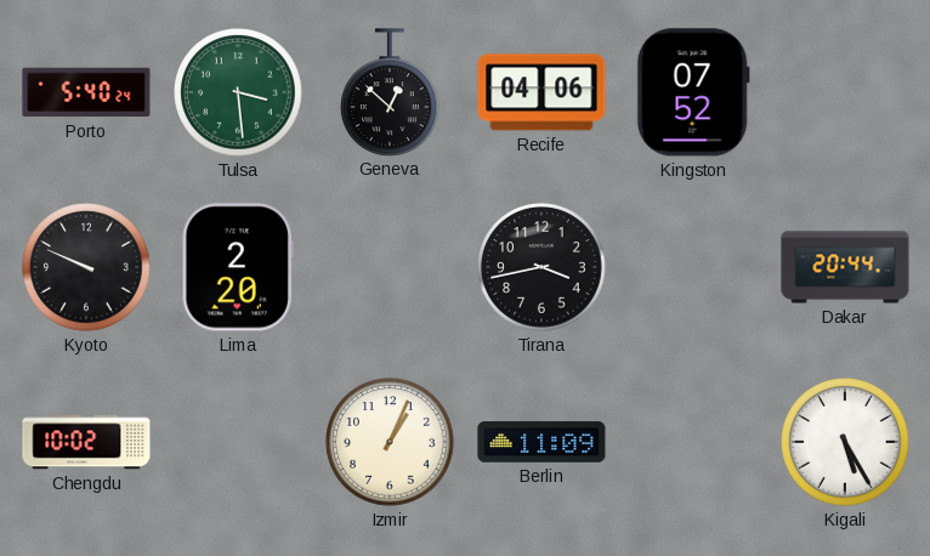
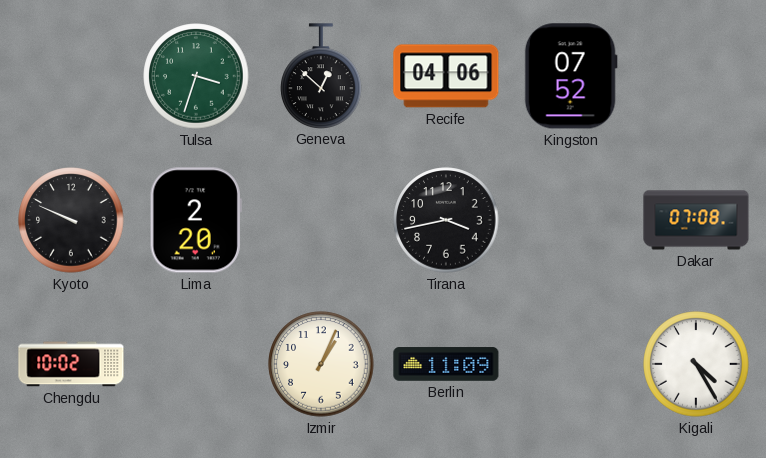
Porto: 5:40 -> none (86, 92)
Tulsa: 3:29 -> 3:33 (196, 76)
Dakar: 20:44 -> 07:08 (696, 220)
Kigali: 5:25 -> 4:25 (696, 364)
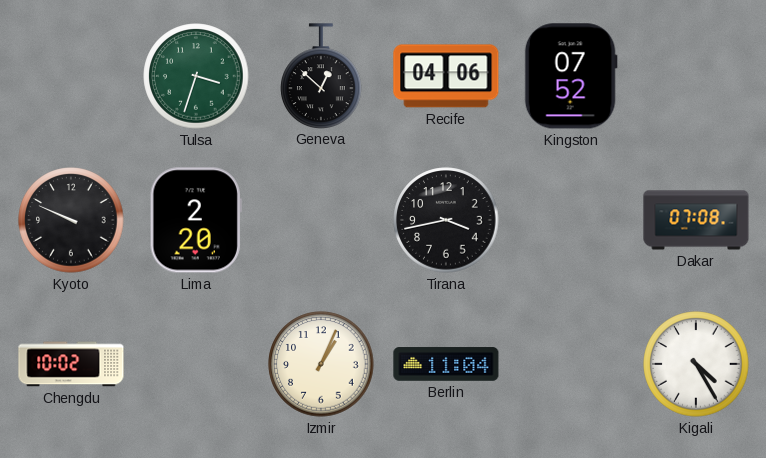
Berlin: 11:09 -> 11:04 (446, 364)
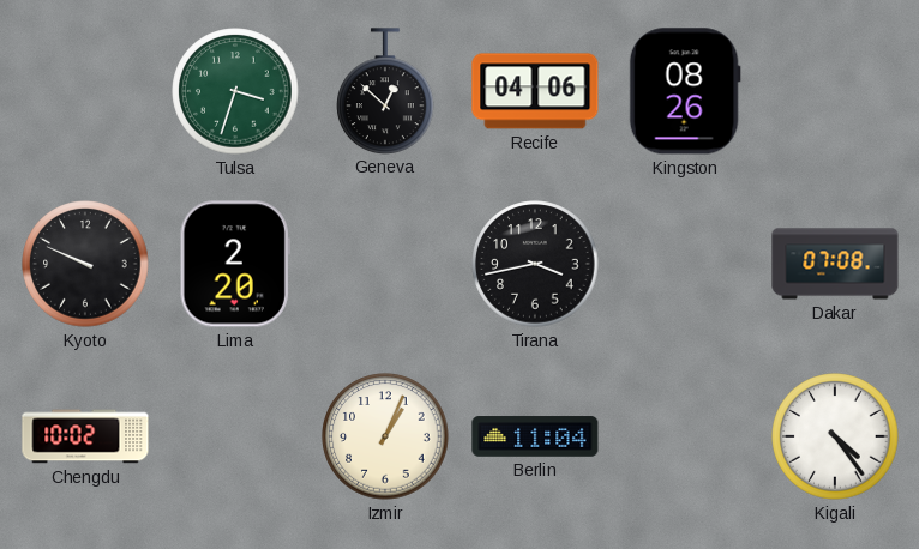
Kingston: 07:52 -> 08:26 (685, 91)
Kigali: 4:25 -> 4:24 (835, 436)
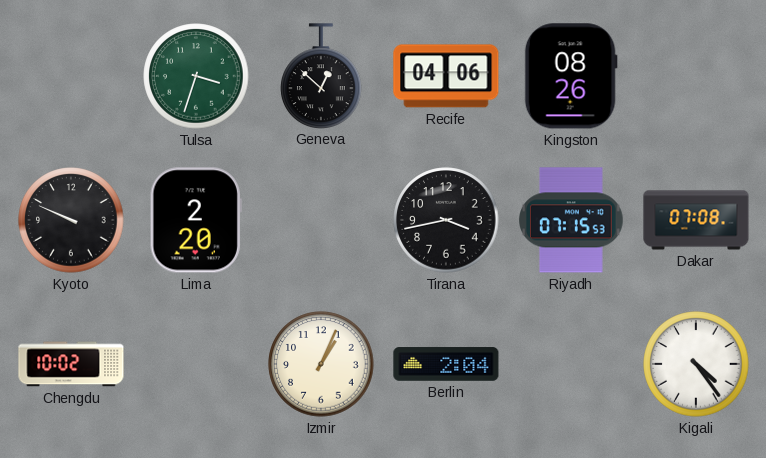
Riyadh: none -> 07:15 (572, 220)
Berlin: 11:04 -> 2:04 (446, 364)
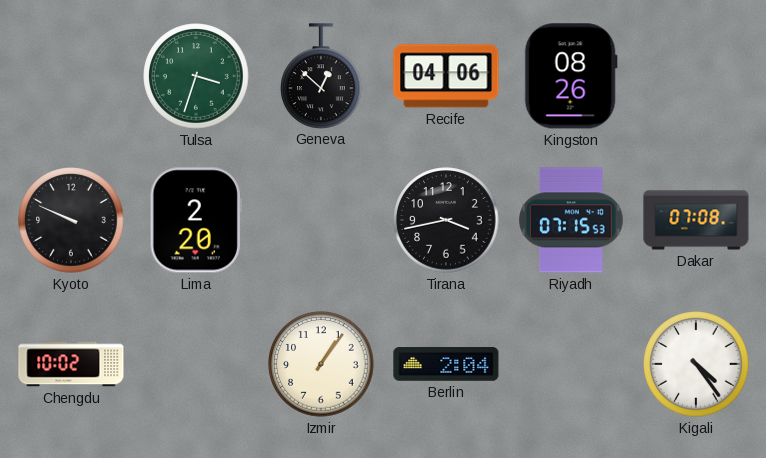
Izmir: 1:04 -> 1:06 (321, 364)
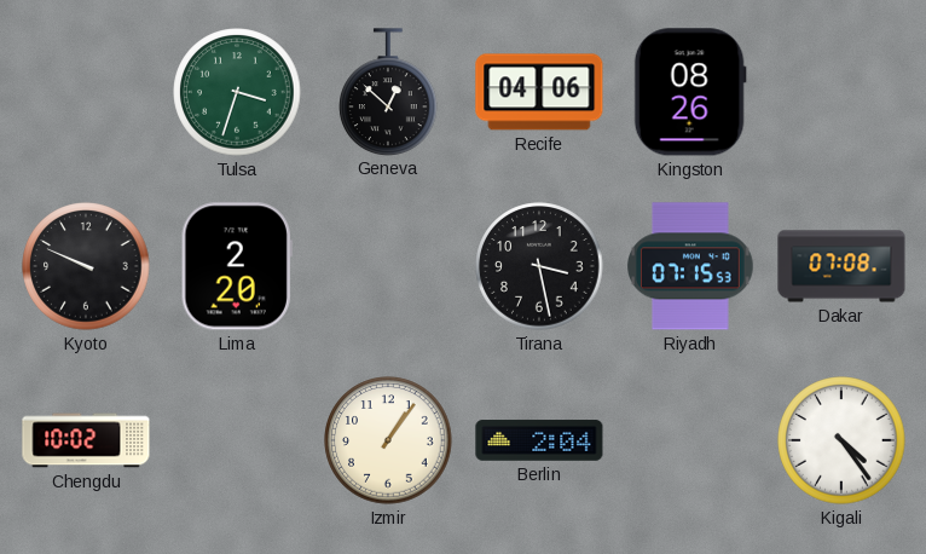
Tirana: 3:43 -> 3:28 (539, 266)
